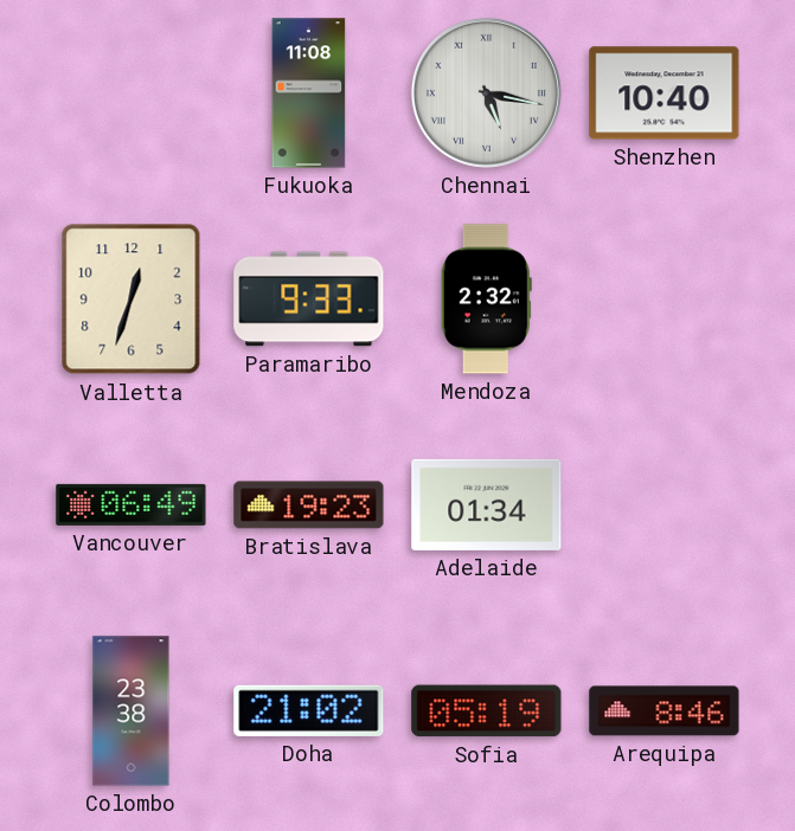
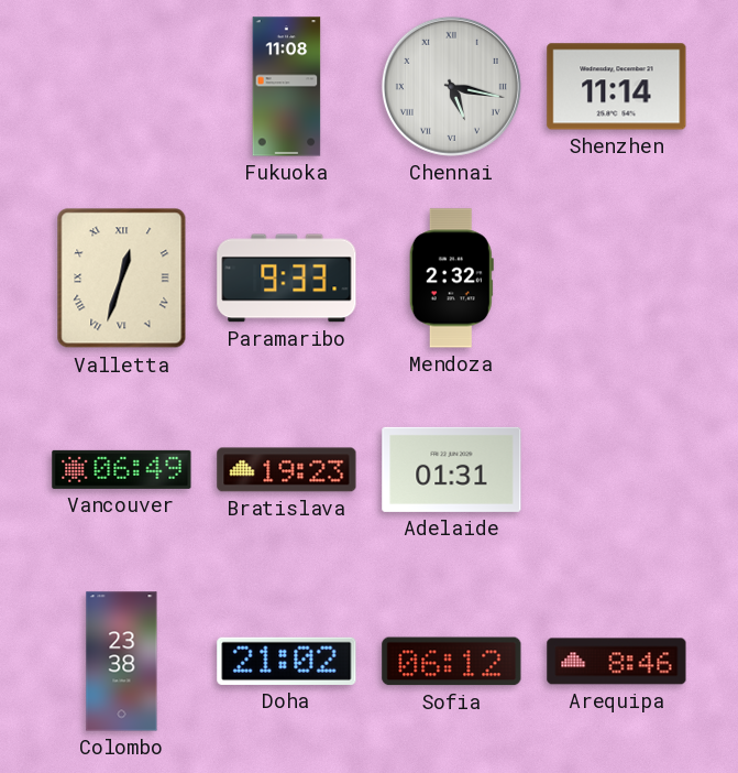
Shenzhen: 10:40 -> 11:14 (617, 87)
Valletta numerals: Arabic -> Roman (122, 279)
Adelaide: 01:34 -> 01:31 (452, 469)
Sofia: 05:19 -> 06:12 (452, 662)
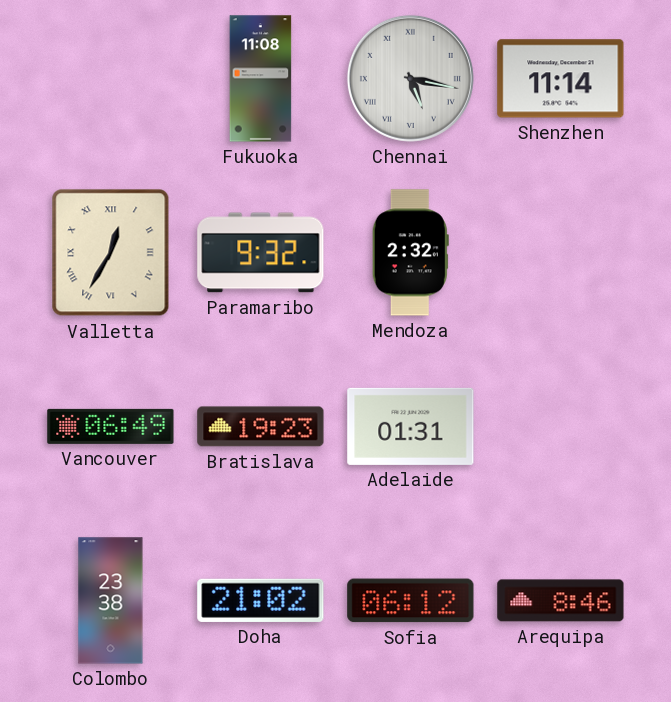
Valletta: 12:33 -> 12:35 (111, 253)
Paramaribo: 9:33 -> 9:32 (261, 253)
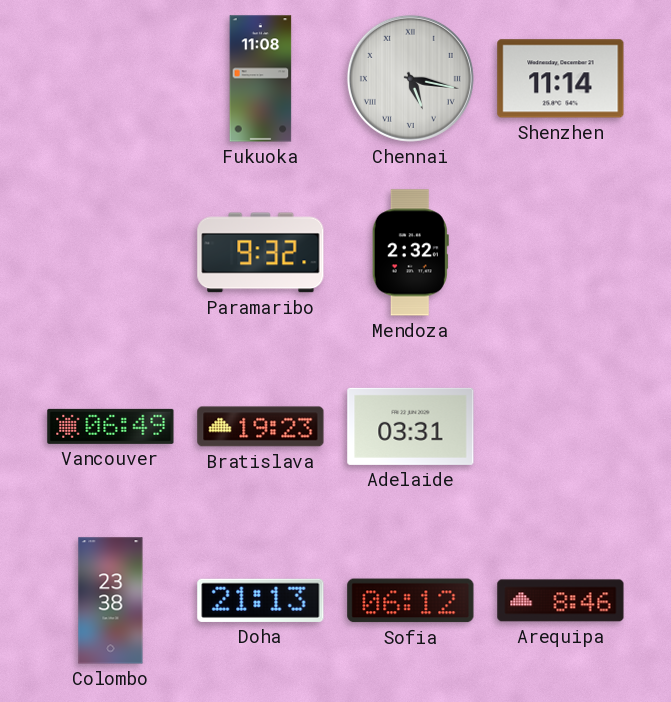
Valletta: 12:35 -> none (111, 253)
Adelaide: 01:31 -> 03:31 (411, 426)
Doha: 21:02 -> 21:13 (261, 600)
